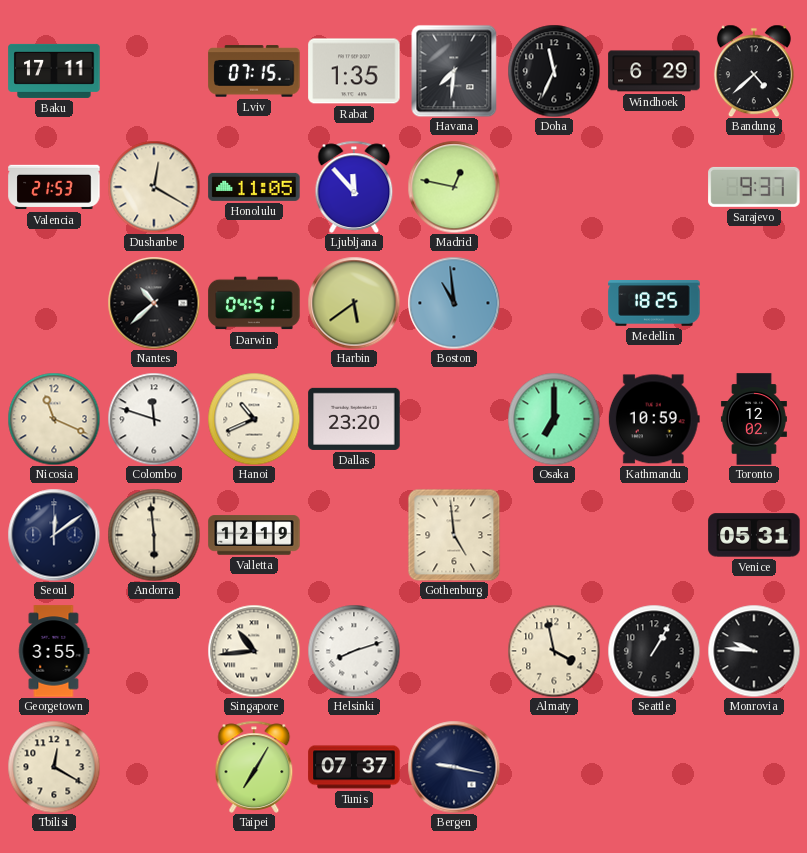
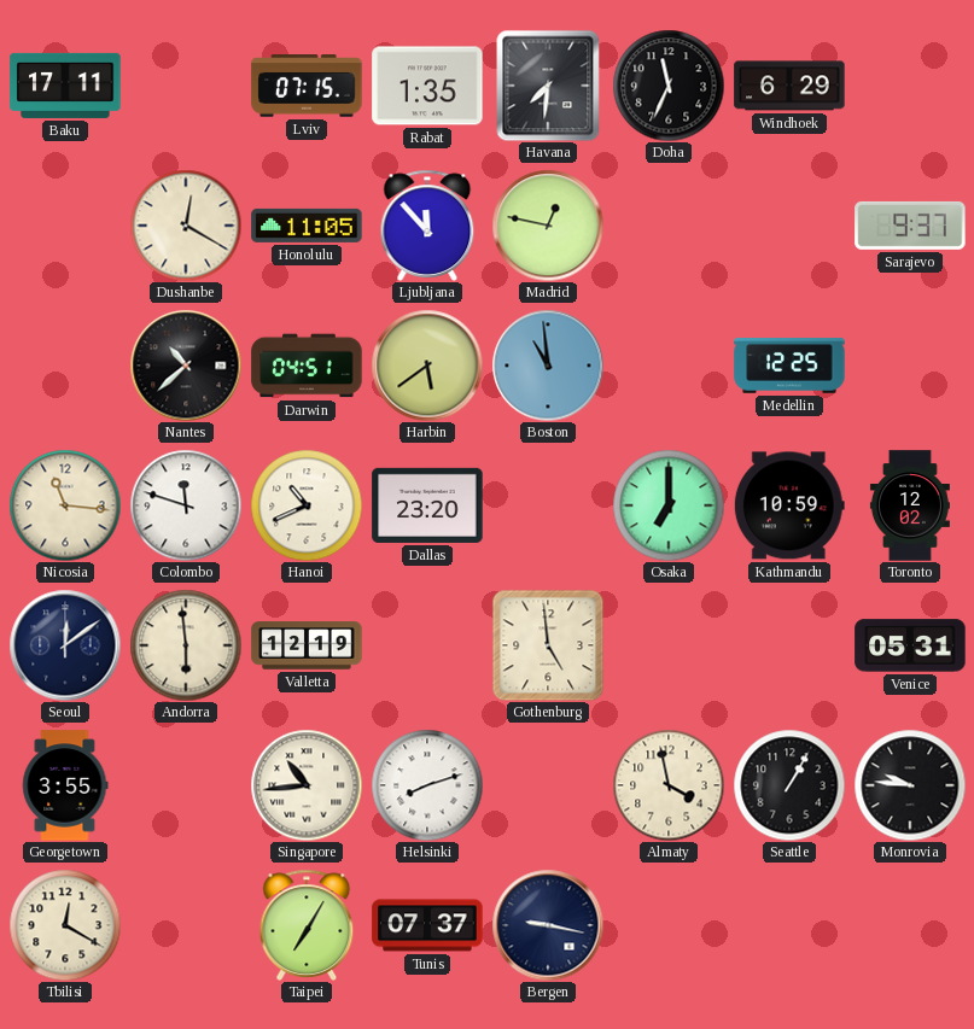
Bandung: 4:38 -> none (754, 71)
Valencia: 21:53 -> none (54, 187)
Medellin: 18:25 -> 12:25 (789, 366)
Nicosia: 11:19 -> 11:16 (65, 505)
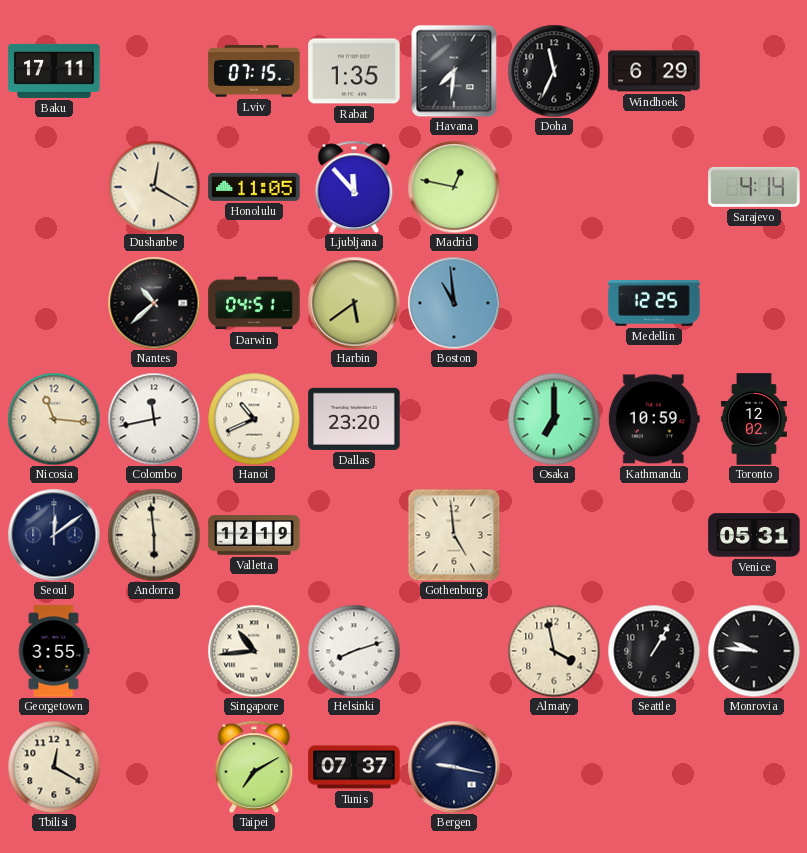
Sarajevo: 9:37 -> 4:14 (754, 187)
Colombo: 11:48 -> 11:43 (154, 419)
Taipei: 7:05 -> 7:10 (254, 767)
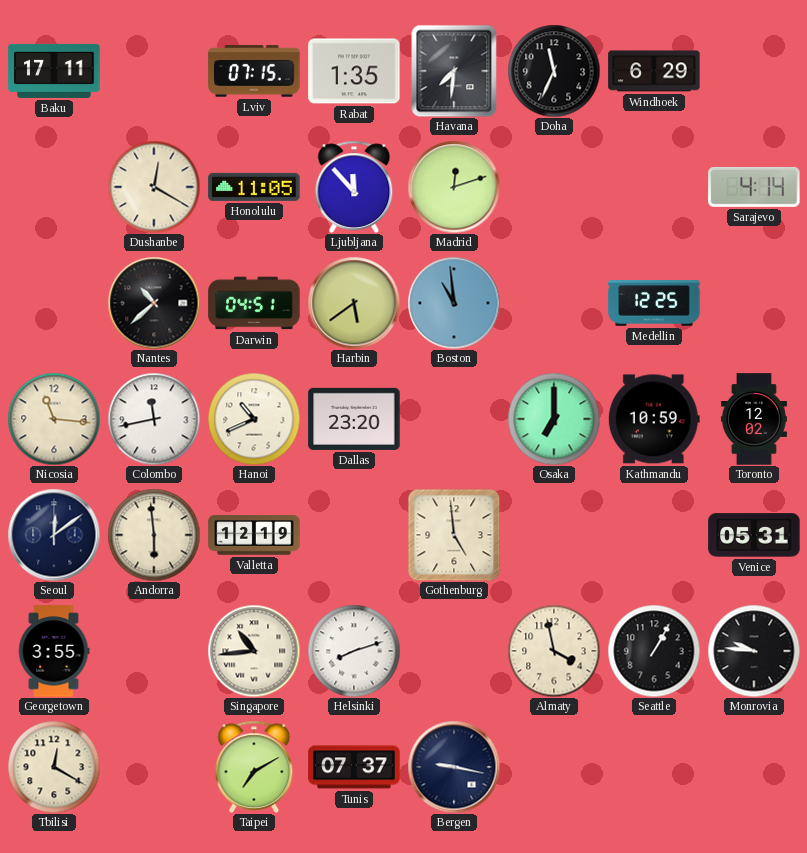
Madrid: 12:47 -> 12:12 (454, 187)
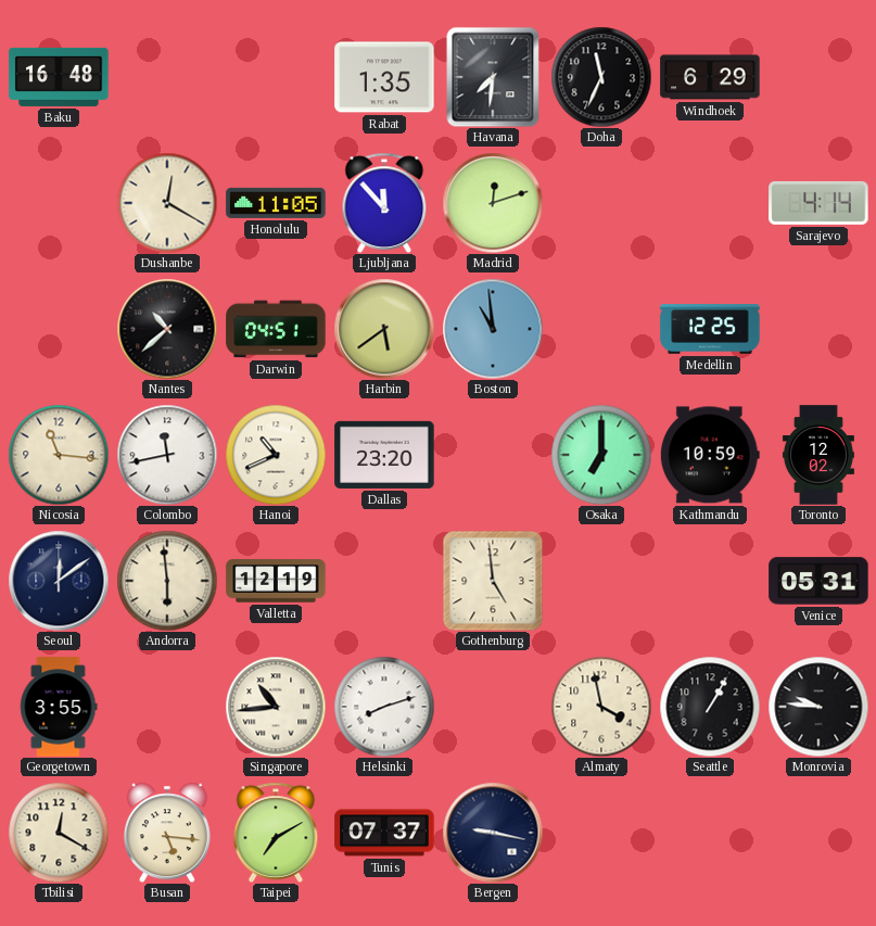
Baku: 17:11 -> 16:48 (59, 77)
Lviv: 07:15 -> none (254, 71)
Busan: none -> 5:16 (167, 833)
